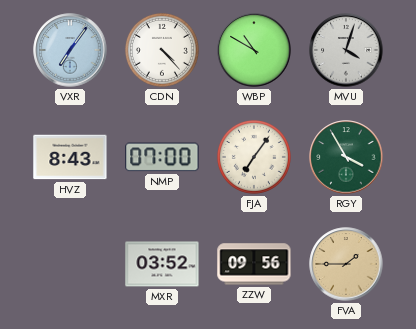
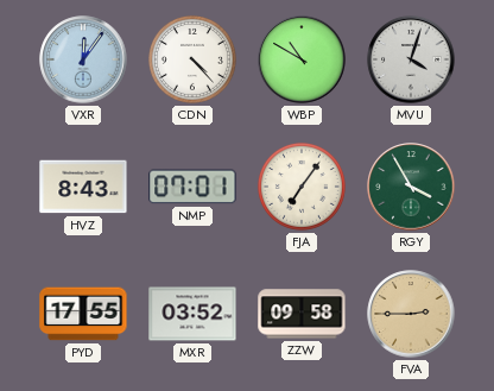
VXR: 7:06 -> 12:06 (83, 59)
NMP: 07:00 -> 07:01 (192, 187)
PYD: none -> 17:55 (83, 314)
ZZW: 09:56 -> 09:58 (302, 314)
FVA: 1:45 -> 2:45 (411, 314)
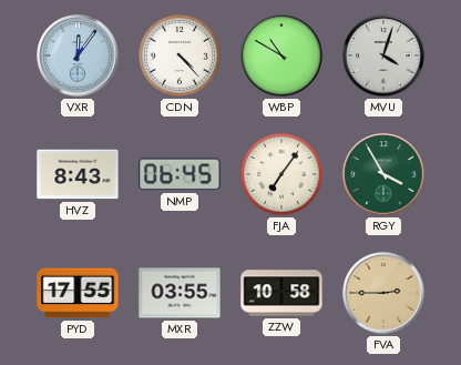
NMP: 07:01 -> 06:45 (180, 174)
MXR: 03:52 -> 03:55 (180, 293)
ZZW: 09:58 -> 10:58 (281, 293)
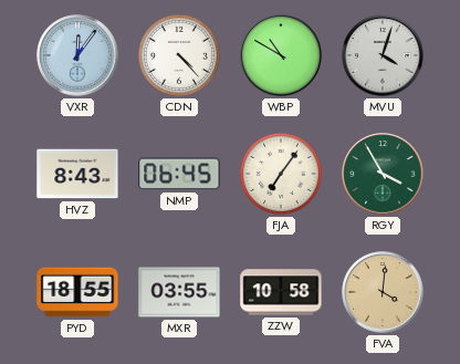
PYD: 17:55 -> 18:55 (77, 292)
FVA: 2:45 -> 4:01 (383, 292)
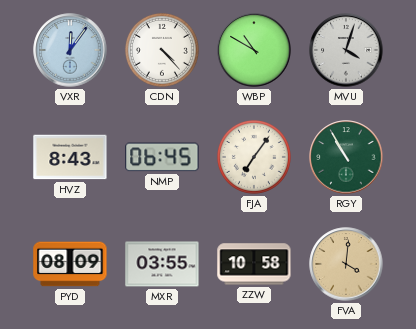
RGY: 3:55 -> 10:55 (346, 157)
PYD: 18:55 -> 08:09 (70, 264)
